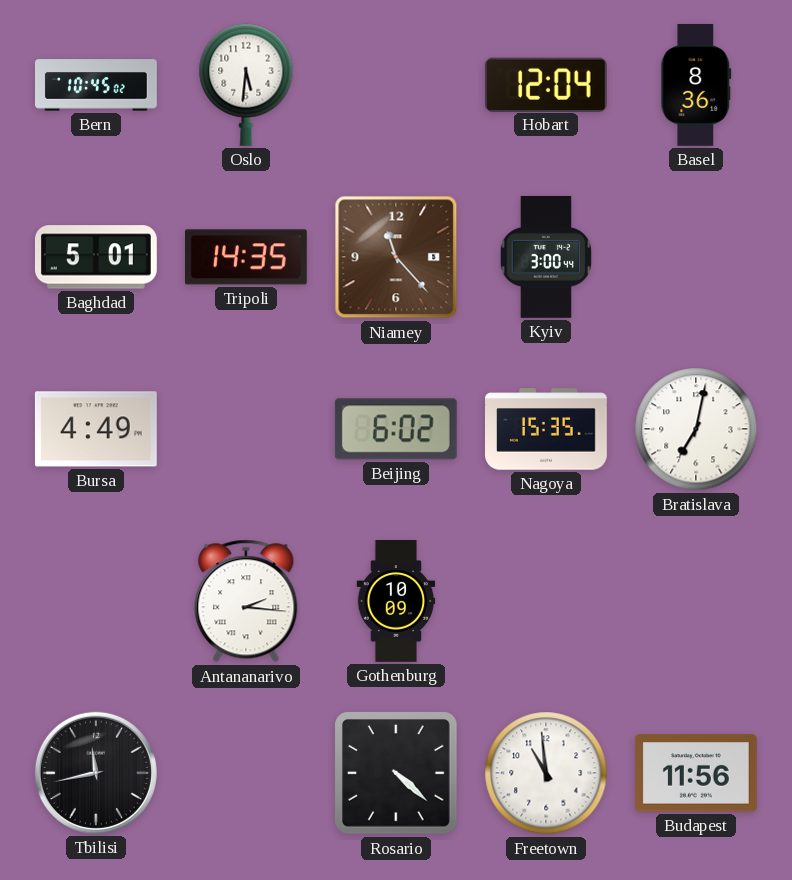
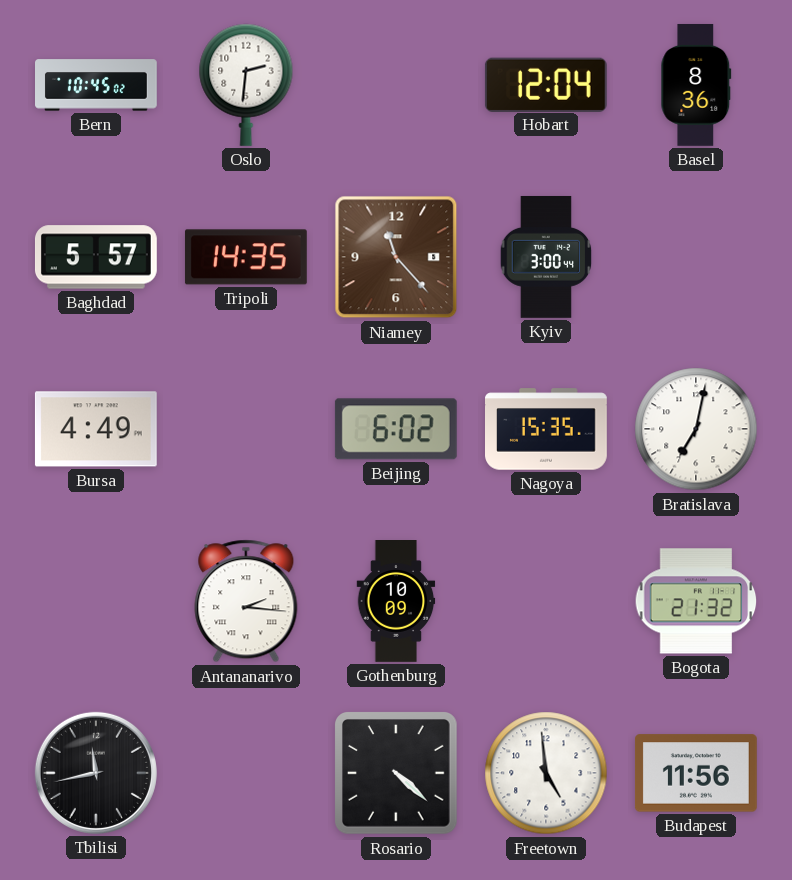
Oslo: 5:31 -> 2:31 (246, 85)
Baghdad: 5:01 -> 5:57 (96, 257)
Bogota: none -> 21:32 (696, 601)
Freetown: 10:59 -> 4:59 (546, 773)
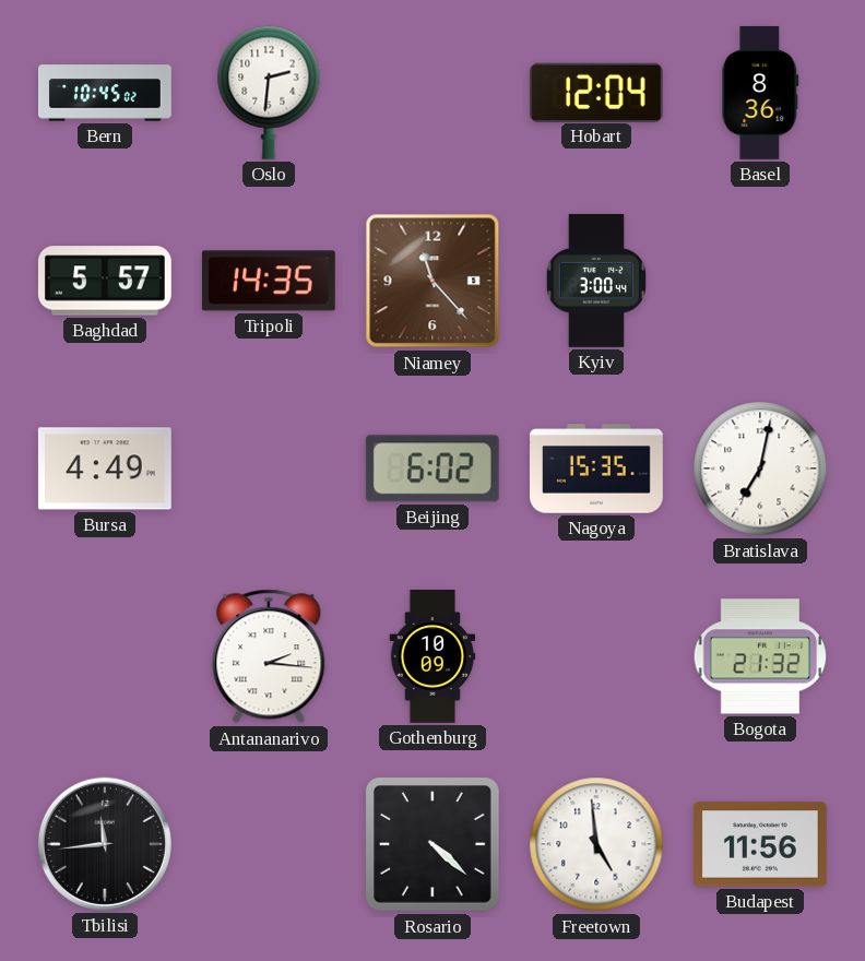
Tbilisi: 11:43 -> 11:44 (105, 844)
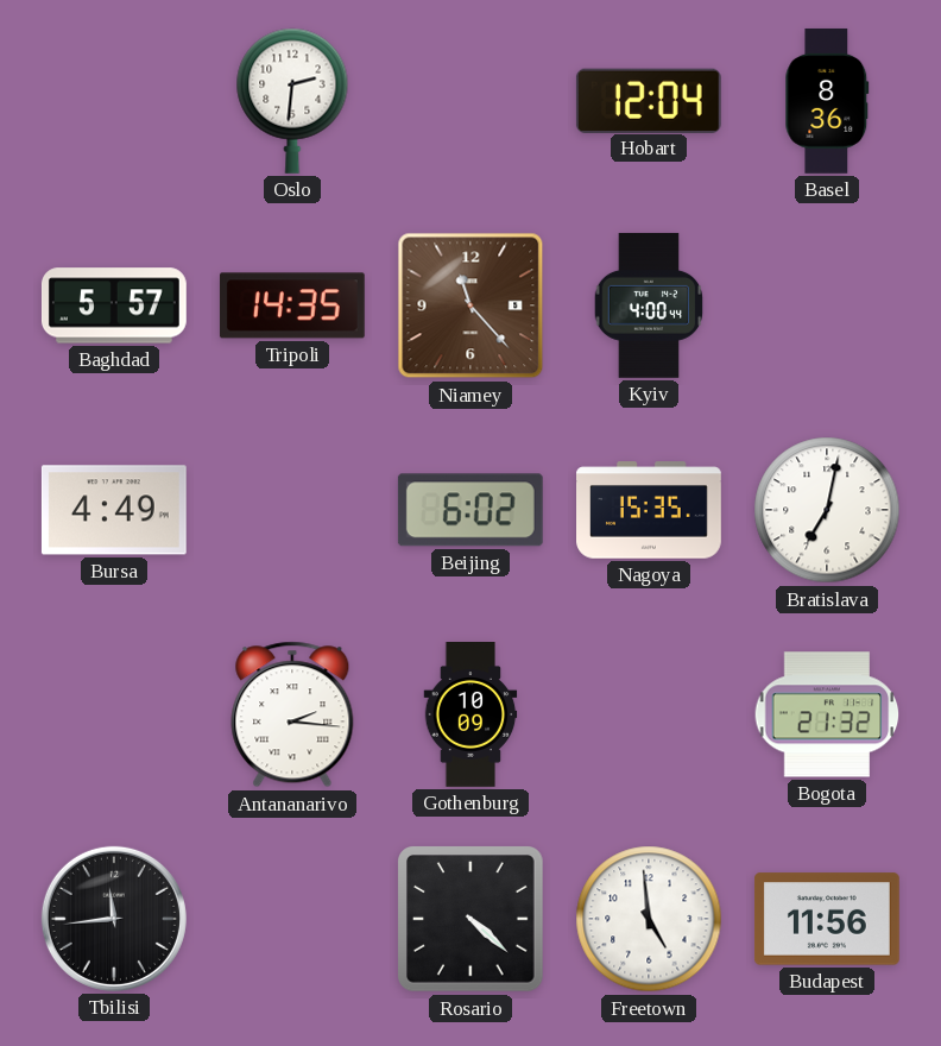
Bern: 10:45 -> none (106, 93)
Kyiv: 3:00 -> 4:00 (649, 305)
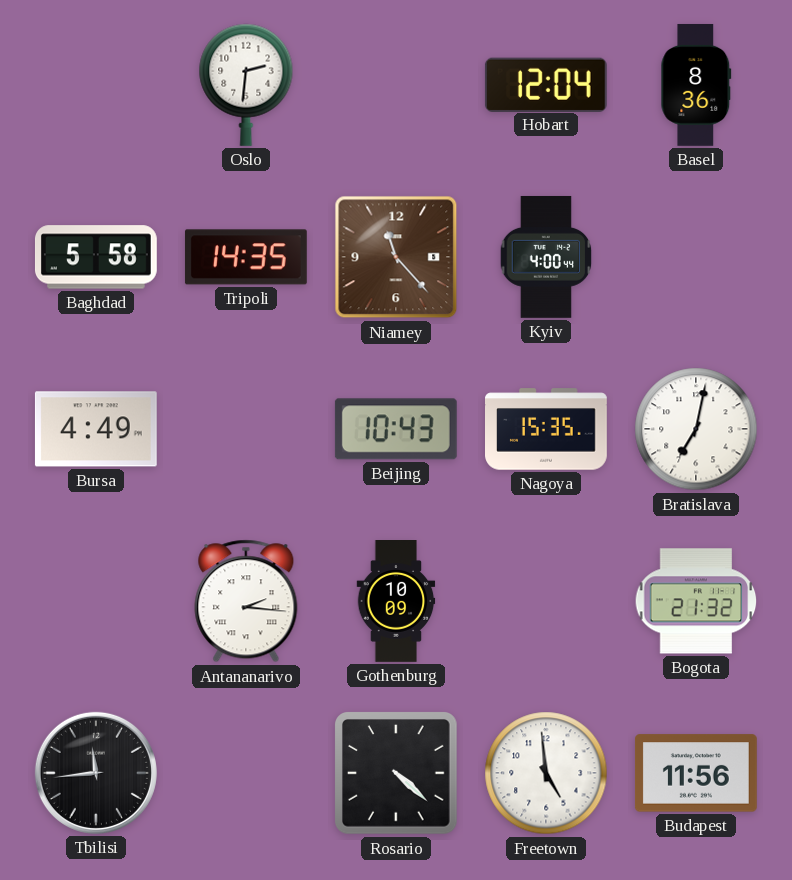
Baghdad: 5:57 -> 5:58 (96, 257)
Beijing: 6:02 -> 10:43 (396, 429)
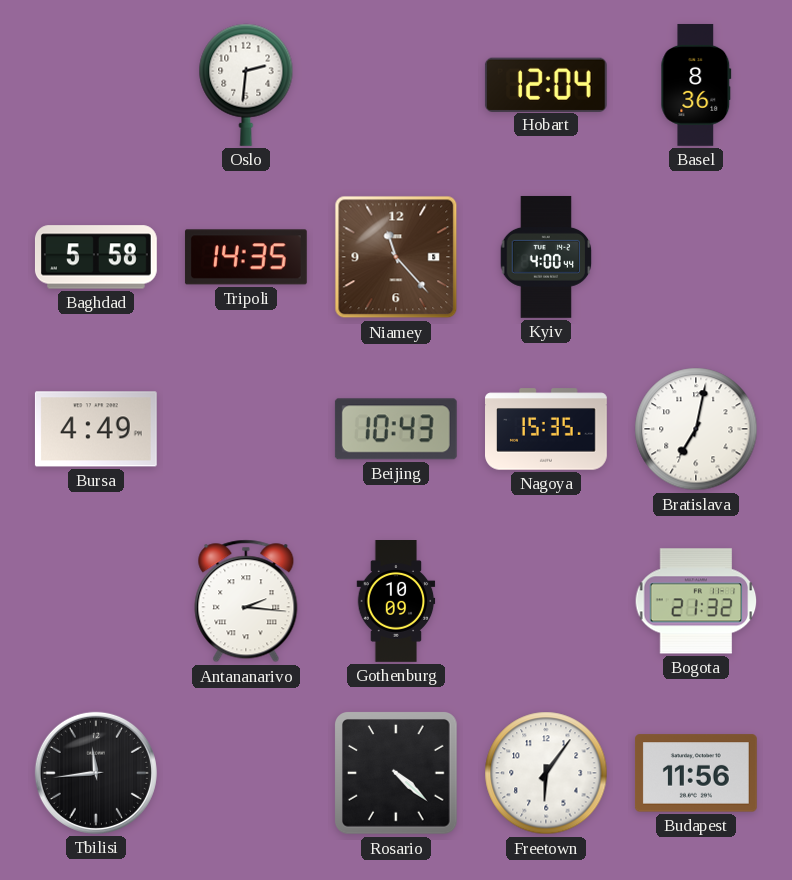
Freetown: 4:59 -> 6:06 (546, 773)
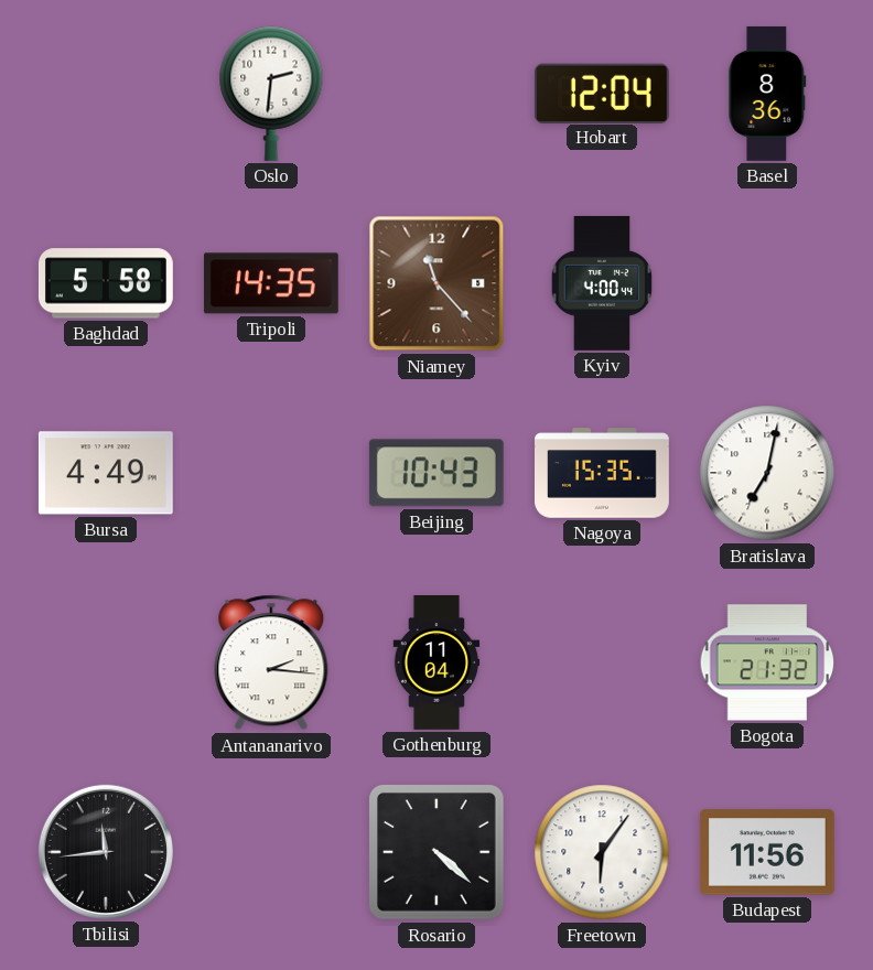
Gothenburg: 10:09 -> 11:04 (436, 662)
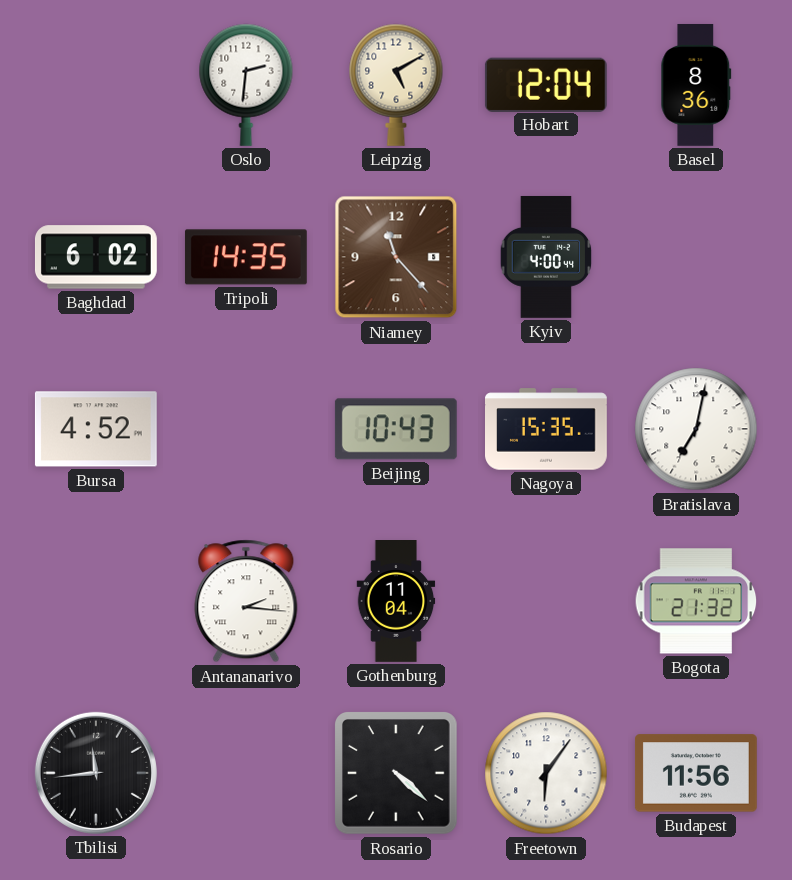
Leipzig: none -> 5:10 (396, 85)
Baghdad: 5:58 -> 6:02 (96, 257)
Bursa: 4:49 -> 4:52 (96, 429)
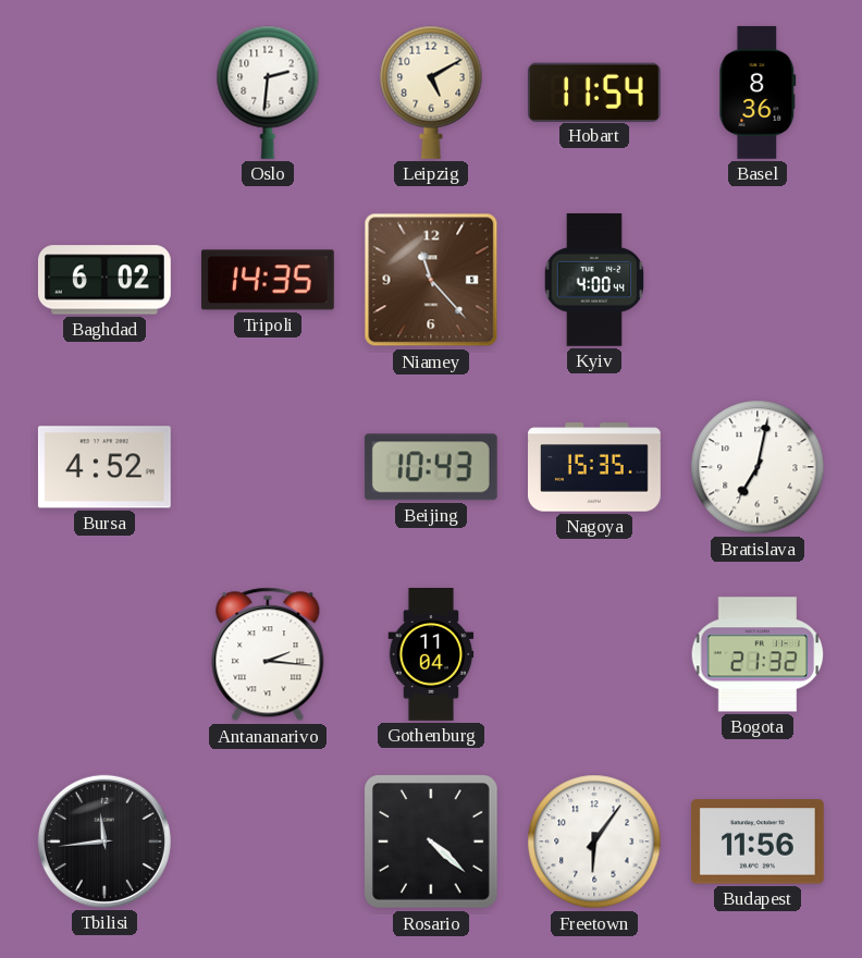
Hobart: 12:04 -> 11:54 (594, 91)
